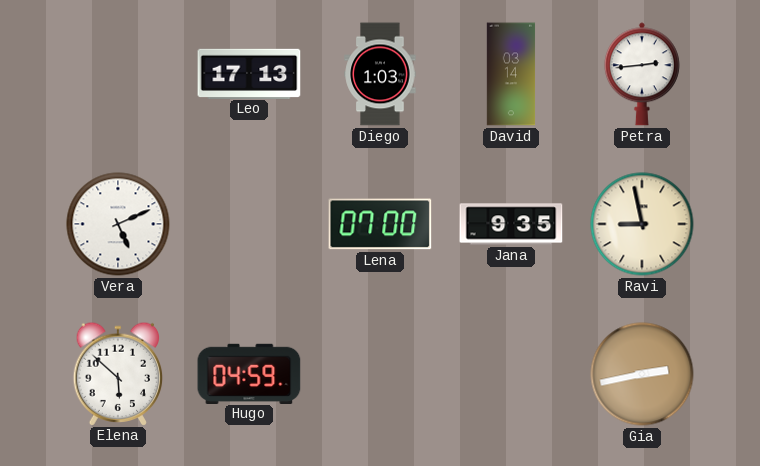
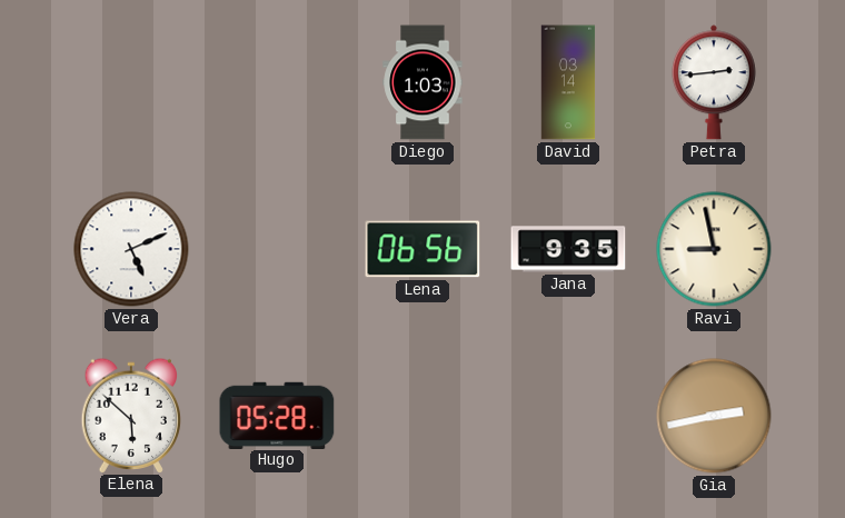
Leo: 17:13 -> none (249, 73)
Lena: 07:00 -> 06:56 (422, 249)
Hugo: 04:59 -> 05:28 (277, 415)
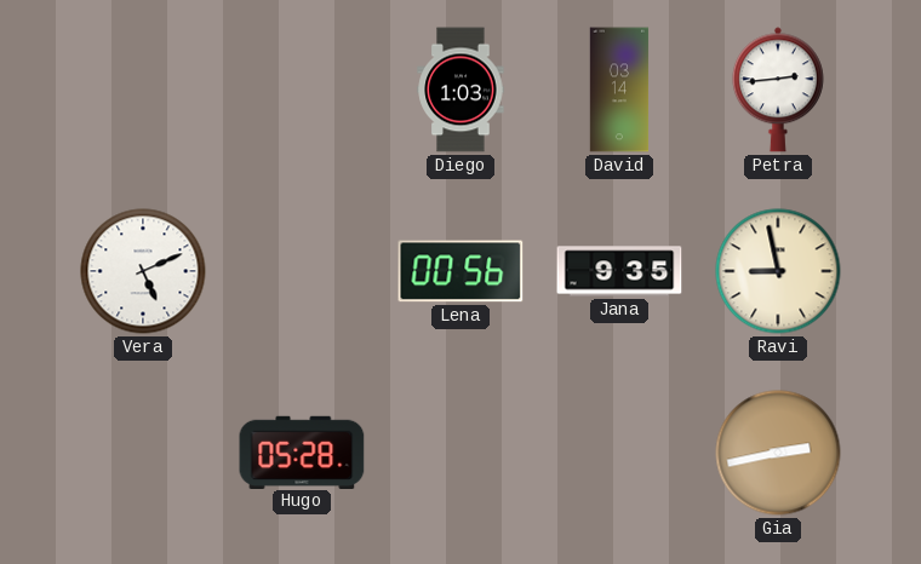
Lena: 06:56 -> 00:56 (460, 271)
Elena: 5:52 -> none (131, 415)
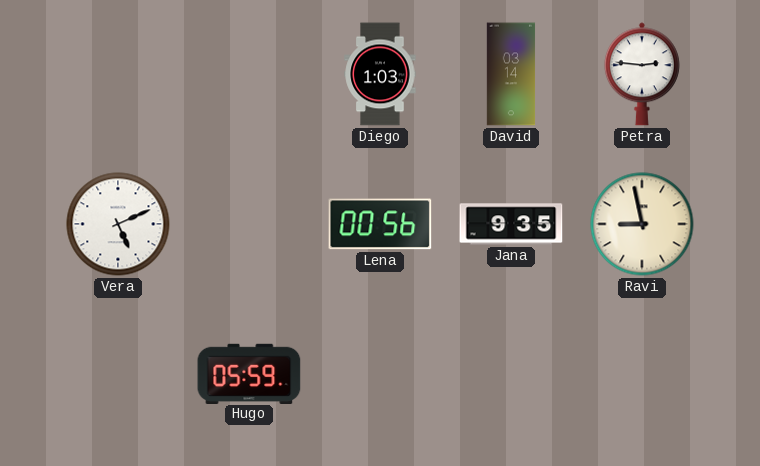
Petra: 2:44 -> 2:46 (642, 74)
Hugo: 05:28 -> 05:59 (249, 373)
Gia: 2:43 -> none (778, 453)
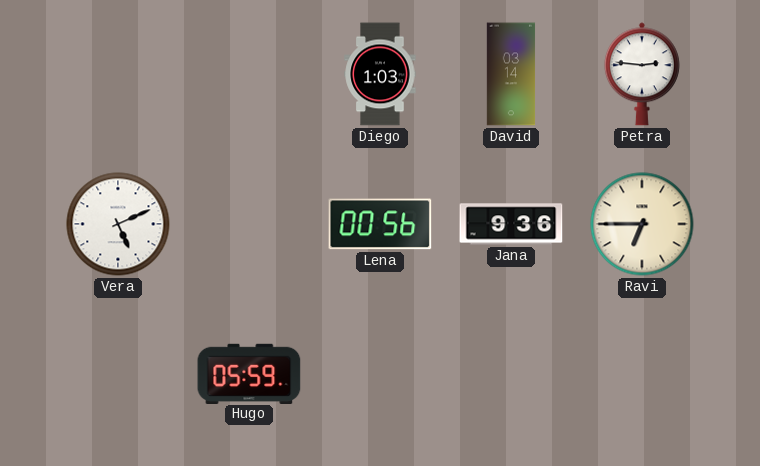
Jana: 9:35 -> 9:36 (511, 224)
Ravi: 8:58 -> 6:45 (642, 224)
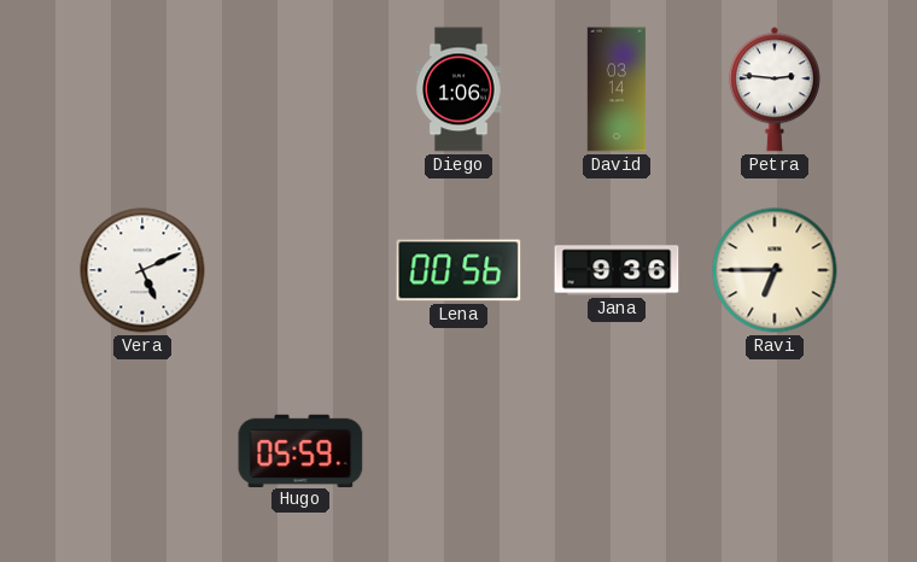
Diego: 1:03 -> 1:06 (458, 89)
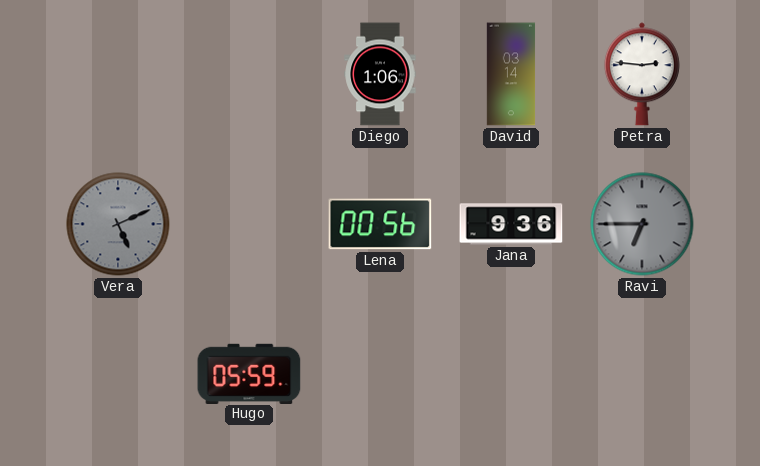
Vera dial: white -> grey (118, 224)
Ravi dial: cream -> grey (642, 224)
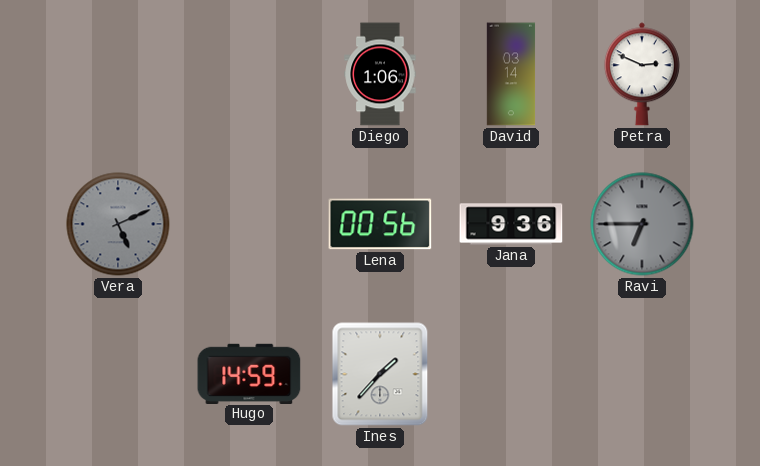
Petra: 2:46 -> 2:49 (642, 74)
Hugo: 05:59 -> 14:59 (249, 373)
Ines: none -> 1:37 (380, 374)
